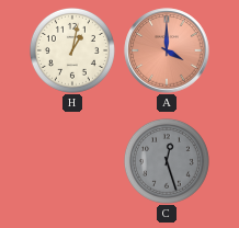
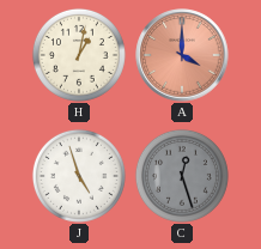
J: none -> 4:57 (79, 176)
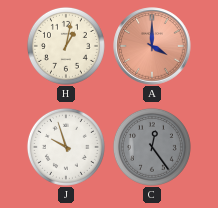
J: 4:57 -> 9:57 (66, 147)
C: 12:27 -> 12:24 (152, 147)
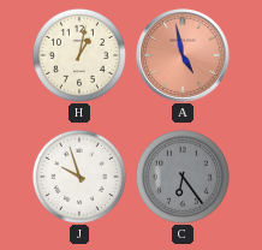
A: 4:00 -> 4:58 (183, 55)
C: 12:24 -> 6:24 (183, 177)
